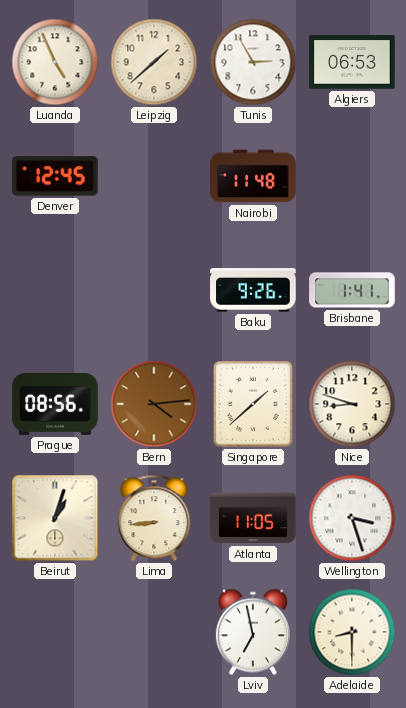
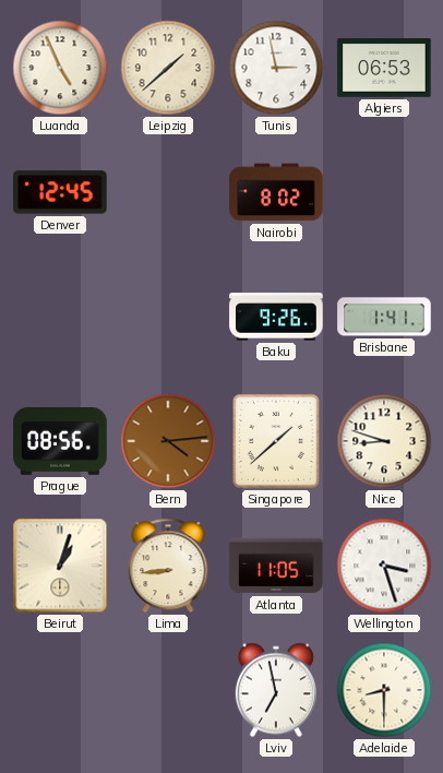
Tunis: 2:55 -> 2:58 (276, 68)
Nairobi: 11:48 -> 8:02 (276, 192)
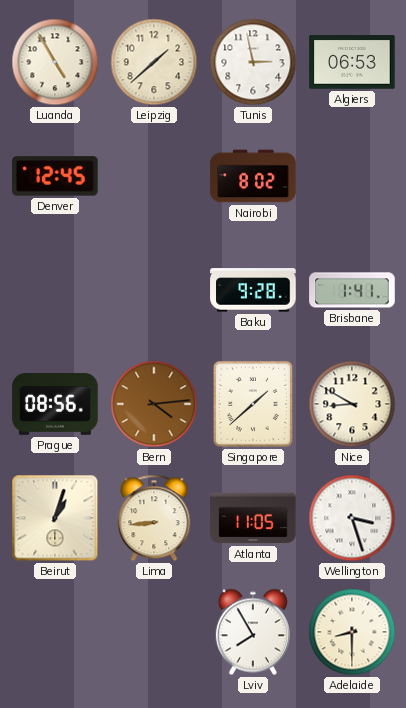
Luanda: 4:56 -> 4:55 (55, 62)
Baku: 9:26 -> 9:28 (253, 290)
Nice: 8:48 -> 8:50 (352, 404)
Lviv: 6:58 -> 7:55 (253, 632)
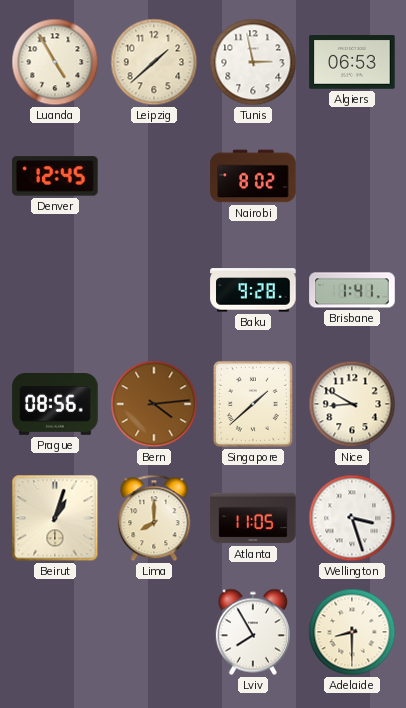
Lima: 8:44 -> 8:00 (154, 518)
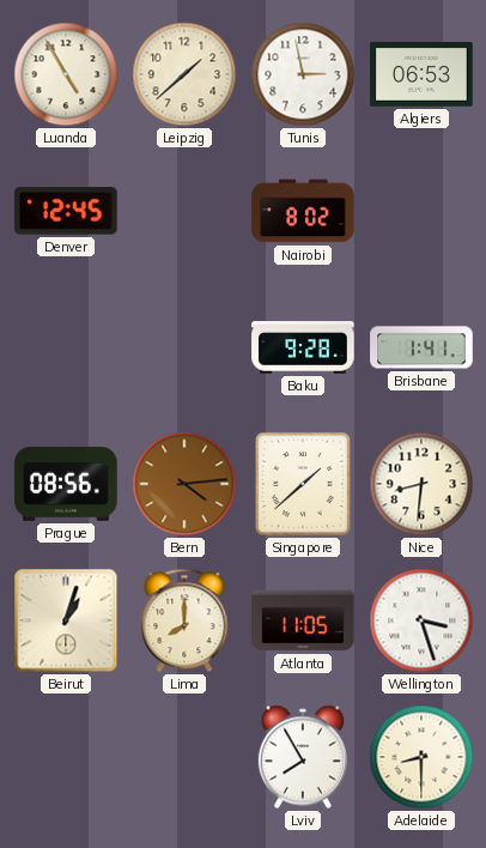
Nice: 8:50 -> 8:31 (421, 484)
